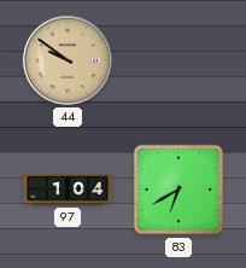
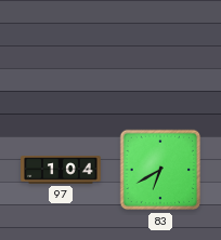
44: 9:51 -> none (68, 60)
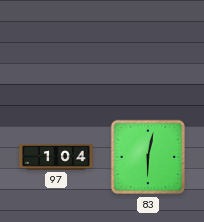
83: 6:40 -> 6:02 (148, 157)
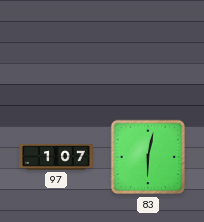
97: 1:04 -> 1:07 (56, 157)
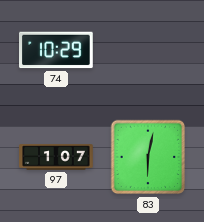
74: none -> 10:29 (57, 50)
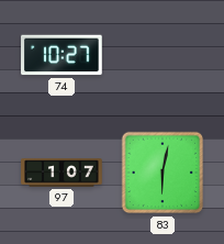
74: 10:29 -> 10:27 (63, 55)
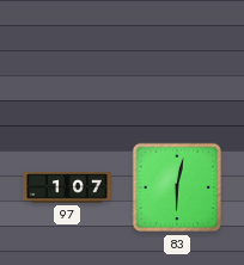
74: 10:27 -> none (63, 55)
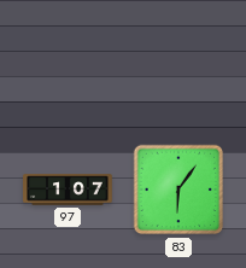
83: 6:02 -> 6:06 (178, 190)
